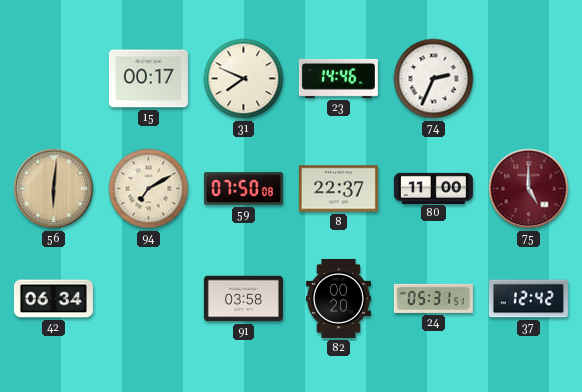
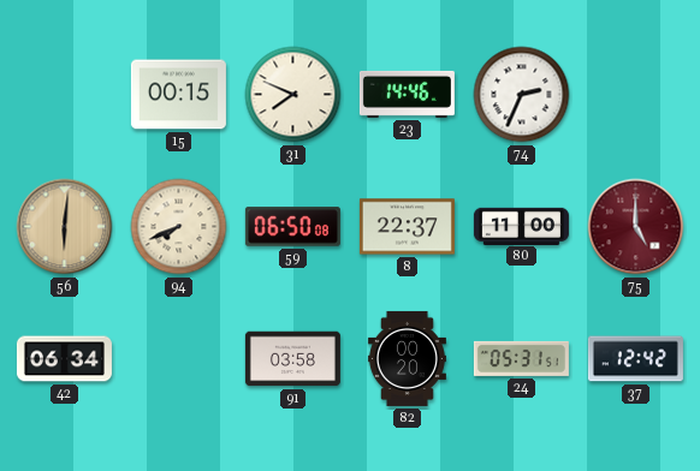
15: 00:17 -> 00:15 (178, 95)
94: 7:10 -> 7:41 (179, 227)
59: 07:50 -> 06:50 (292, 227)
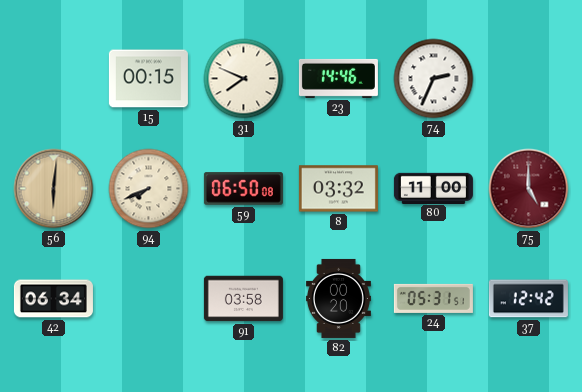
8: 22:37 -> 03:32 (338, 189)
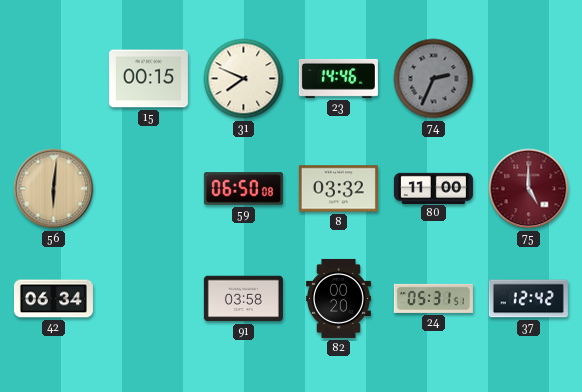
74 dial: white -> grey (434, 79)
94: 7:41 -> none (149, 189)
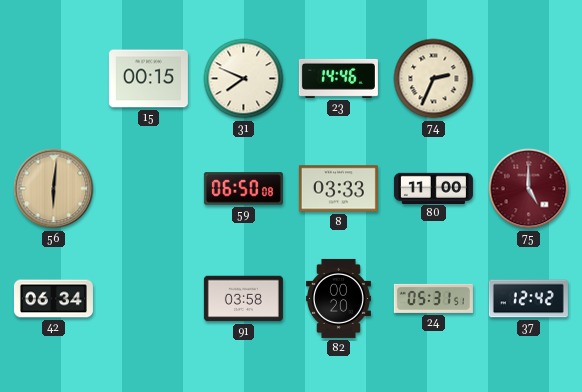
74 dial: grey -> cream (434, 79)
8: 03:32 -> 03:33 (338, 189)
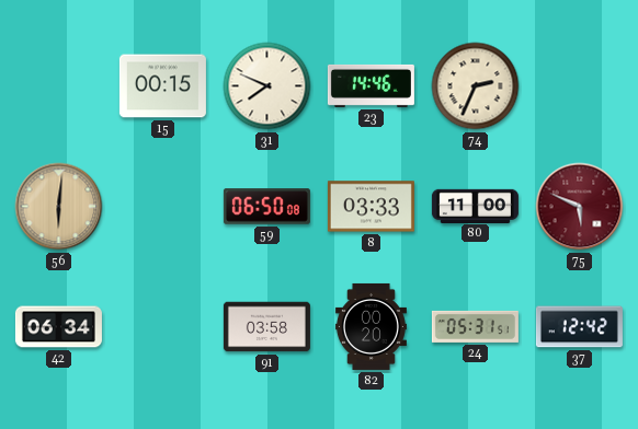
75: 5:00 -> 5:49 (580, 207)
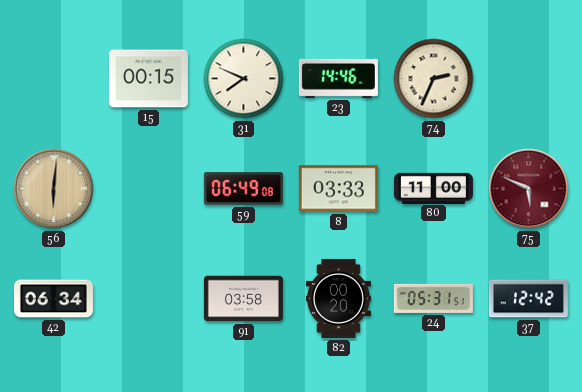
59: 06:50 -> 06:49 (243, 189)
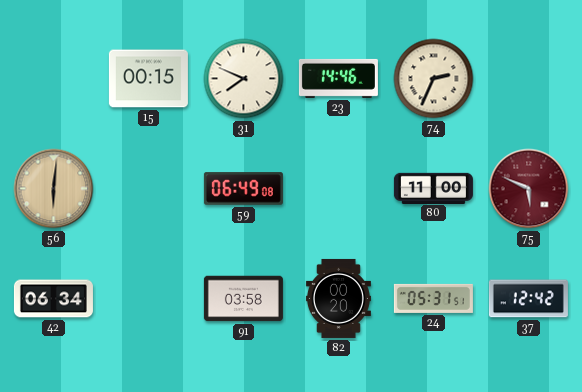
8: 03:33 -> none (338, 189)
